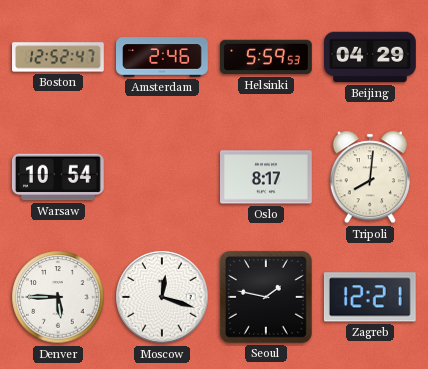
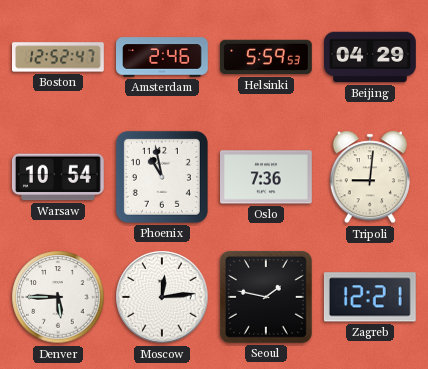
Phoenix: none -> 10:58 (162, 177)
Oslo: 8:17 -> 7:36 (267, 177)
Tripoli: 8:01 -> 9:01 (370, 177)
Moscow: 12:18 -> 12:14 (162, 297)
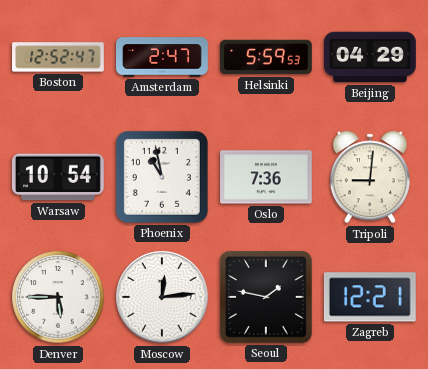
Amsterdam: 2:46 -> 2:47 (163, 57)
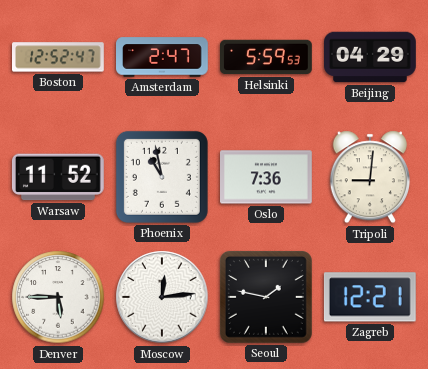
Warsaw: 10:54 -> 11:52 (58, 177)
